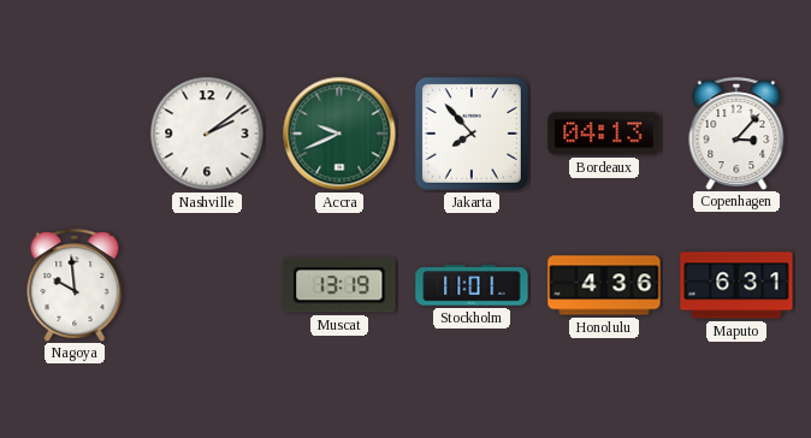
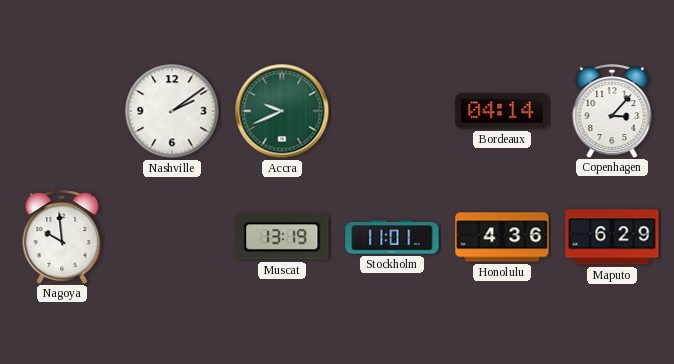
Jakarta: 7:53 -> none (472, 134)
Bordeaux: 04:13 -> 04:14 (502, 111)
Maputo: 6:31 -> 6:29 (612, 237)
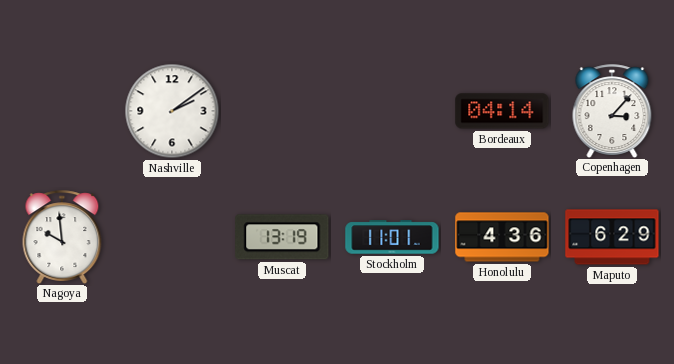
Accra: 9:41 -> none (282, 111)
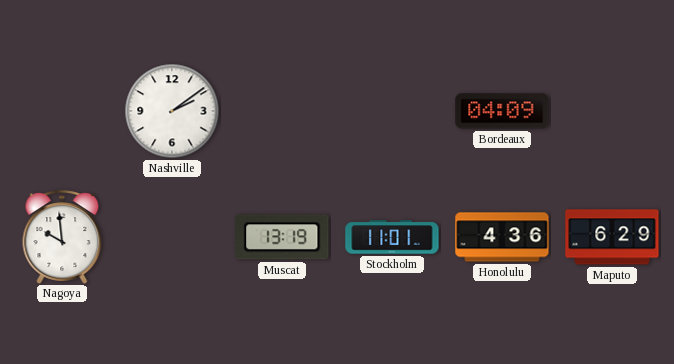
Bordeaux: 04:14 -> 04:09 (502, 111)
Copenhagen: 3:07 -> none (612, 111)
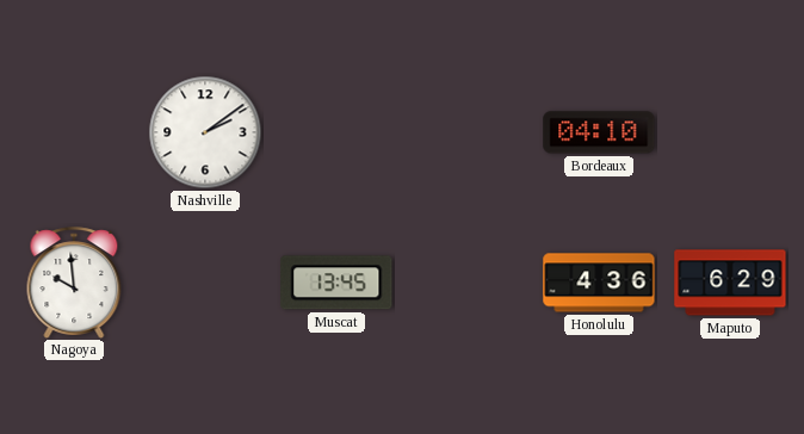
Bordeaux: 04:09 -> 04:10 (599, 132)
Muscat: 13:19 -> 13:45 (336, 283)
Stockholm: 11:01 -> none (392, 237)
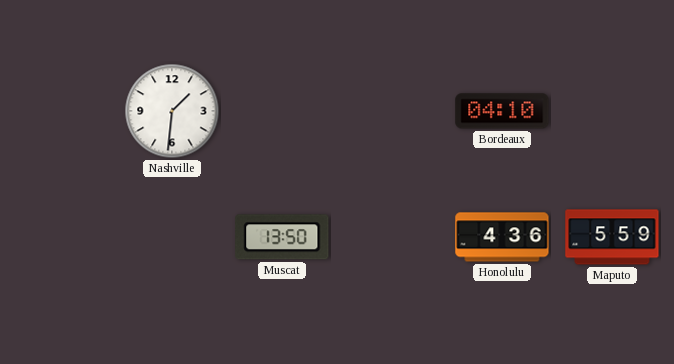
Nashville: 2:09 -> 1:31 (172, 111)
Nagoya: 9:59 -> none (74, 283)
Muscat: 13:45 -> 13:50 (282, 237)
Maputo: 6:29 -> 5:59 (612, 237)
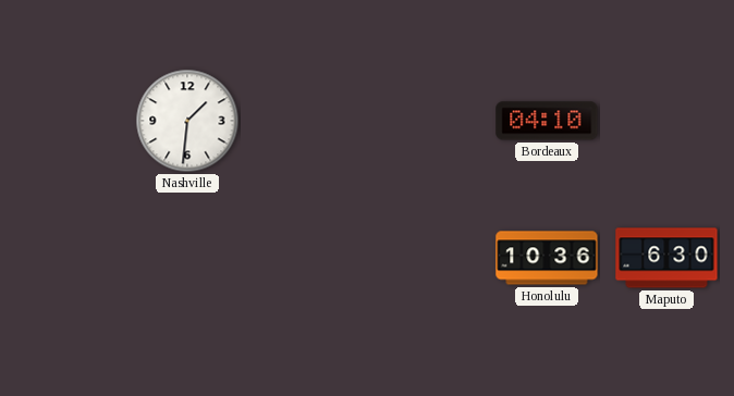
Muscat: 13:50 -> none (282, 237)
Honolulu: 4:36 -> 10:36 (547, 258)
Maputo: 5:59 -> 6:30 (666, 258)
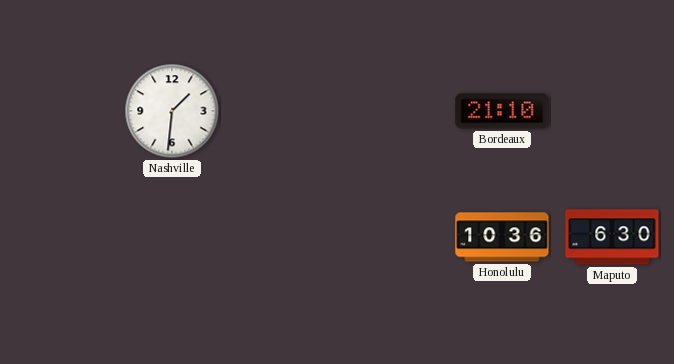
Bordeaux: 04:10 -> 21:10 (502, 111)
